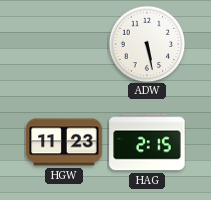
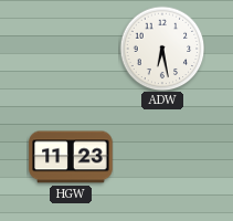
ADW: 5:28 -> 6:28 (162, 49)
HAG: 2:15 -> none (147, 142)
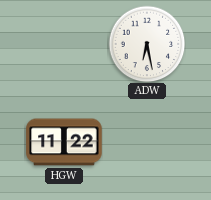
HGW: 11:23 -> 11:22 (64, 142)
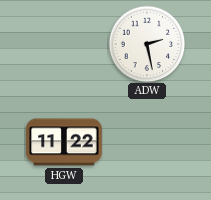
ADW: 6:28 -> 2:28 (147, 44)
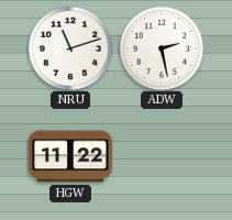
NRU: none -> 11:12 (70, 48)
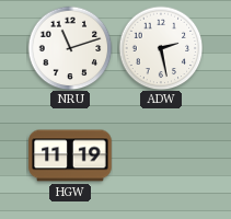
HGW: 11:22 -> 11:19 (70, 155)
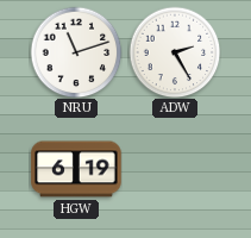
ADW: 2:28 -> 2:25 (175, 52)
HGW: 11:19 -> 6:19 (76, 169)
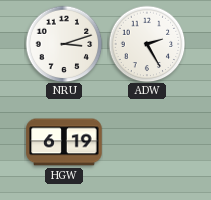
NRU: 11:12 -> 3:12 (64, 44)
